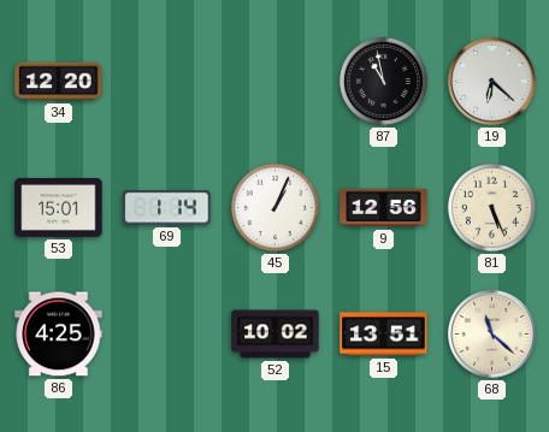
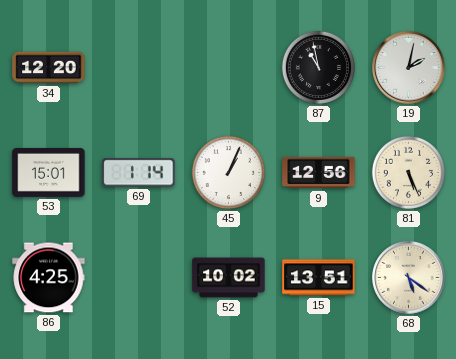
19: 6:22 -> 2:02 (409, 68)
68: 11:22 -> 5:21 (409, 278)
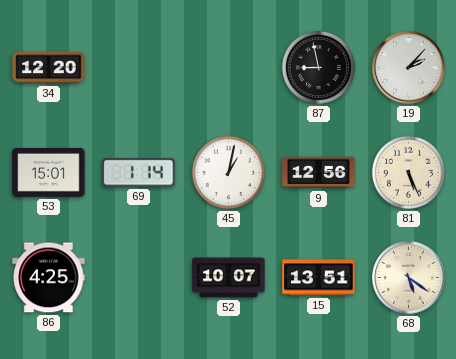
87: 10:58 -> 8:58 (318, 67)
19: 2:02 -> 2:07 (409, 68)
45: 1:04 -> 1:02 (228, 172)
52: 10:02 -> 10:07 (229, 278)
